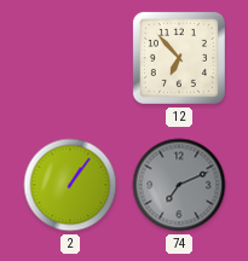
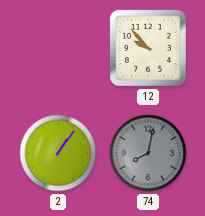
12: 6:53 -> 9:53 (148, 48)
74: 7:11 -> 8:02 (148, 153)
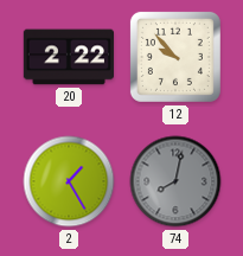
20: none -> 2:22 (68, 57)
2: 1:06 -> 1:25 (69, 181)
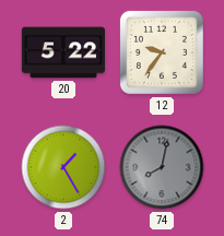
20: 2:22 -> 5:22 (62, 52)
12: 9:53 -> 9:36 (162, 52)
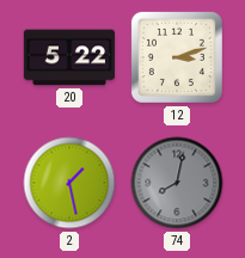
12: 9:36 -> 3:12 (177, 57)
2: 1:25 -> 1:28 (69, 183)
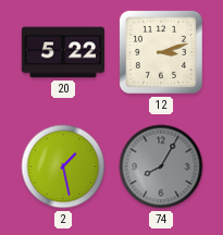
74: 8:02 -> 8:05 (161, 166)
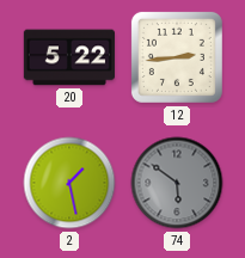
12: 3:12 -> 2:44 (177, 57)
74: 8:05 -> 5:51 (177, 183)
